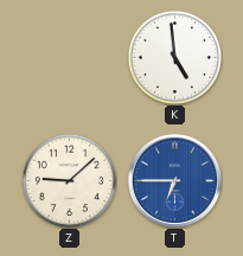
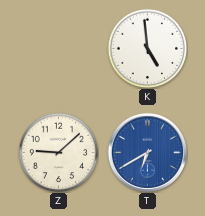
T: 6:45 -> 6:40 (147, 152)
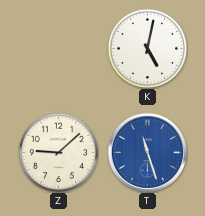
K: 4:59 -> 5:02 (147, 48)
T: 6:40 -> 11:27 (147, 152)
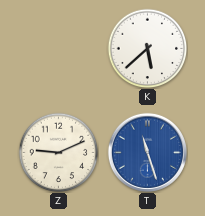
K: 5:02 -> 5:38 (147, 48)
Z: 9:08 -> 9:11 (58, 152)
